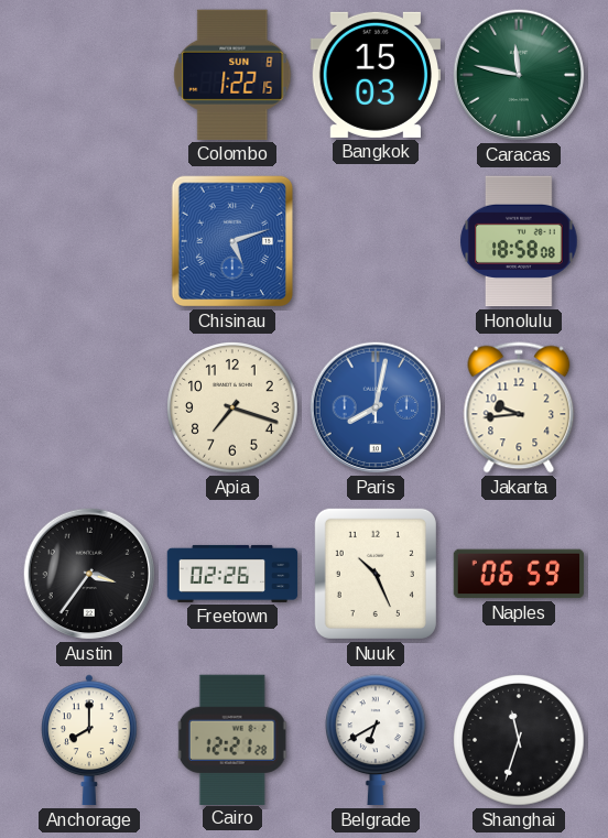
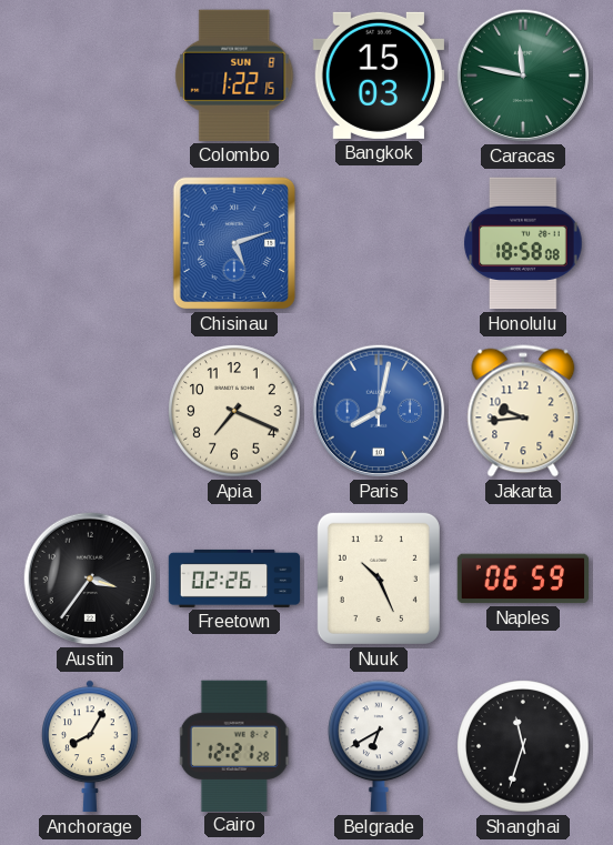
Apia: 7:18 -> 7:19 (234, 411)
Anchorage: 8:00 -> 8:05 (91, 746)
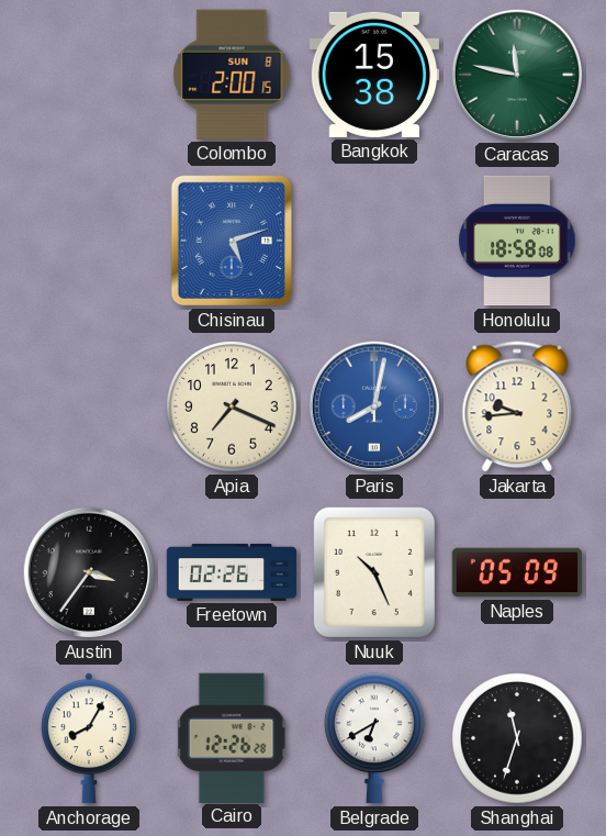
Colombo: 1:22 -> 2:00 (232, 75)
Bangkok: 15:03 -> 15:38 (374, 75)
Naples: 06:59 -> 05:09 (517, 572)
Cairo: 12:21 -> 12:26 (232, 737)
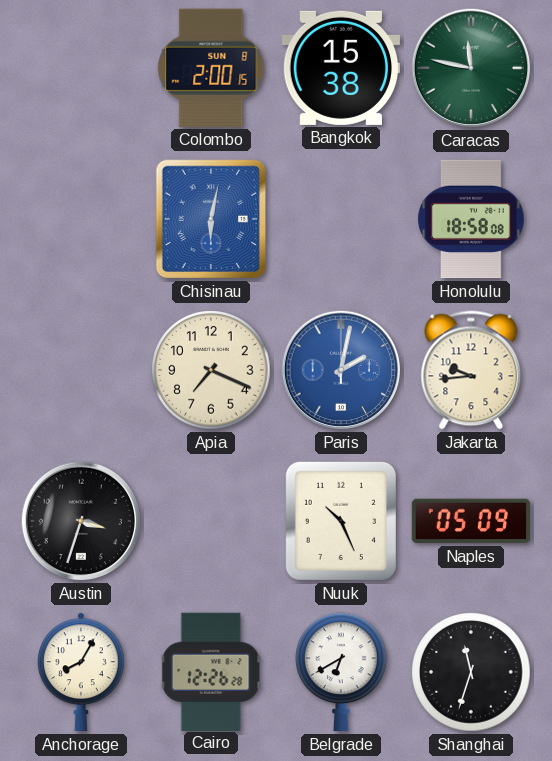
Chisinau: 5:12 -> 6:02 (211, 219)
Paris: 8:02 -> 2:02 (341, 370)
Austin: 3:36 -> 3:33 (81, 521)
Freetown: 02:26 -> none (232, 572)
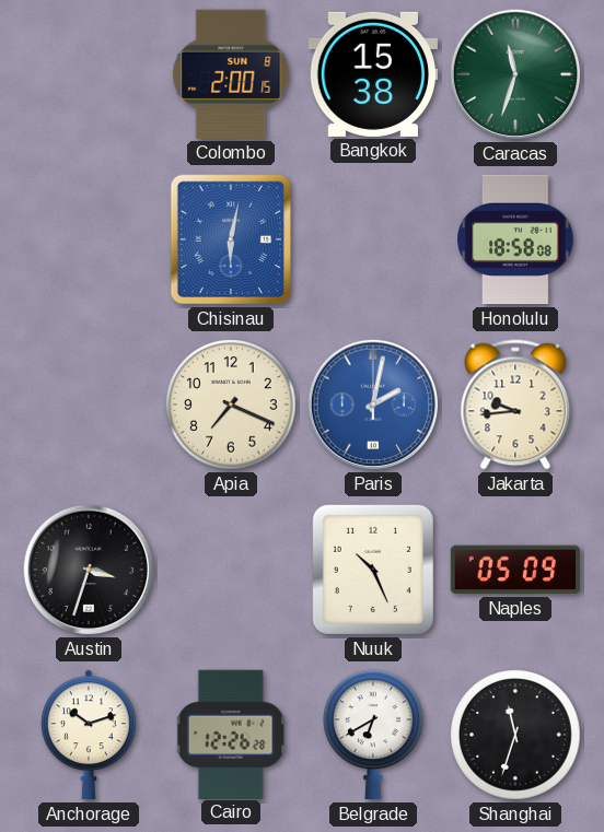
Caracas: 11:47 -> 11:33 (515, 74)
Anchorage: 8:05 -> 10:12 (90, 735)
